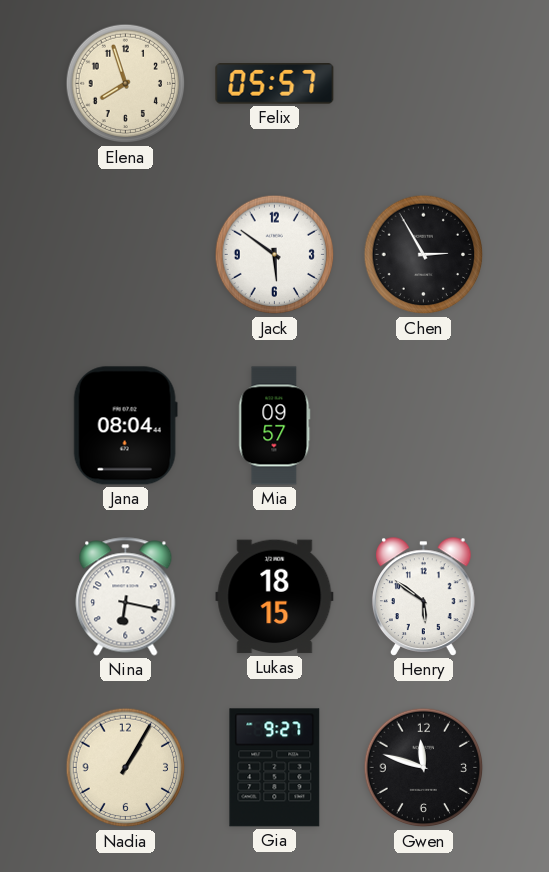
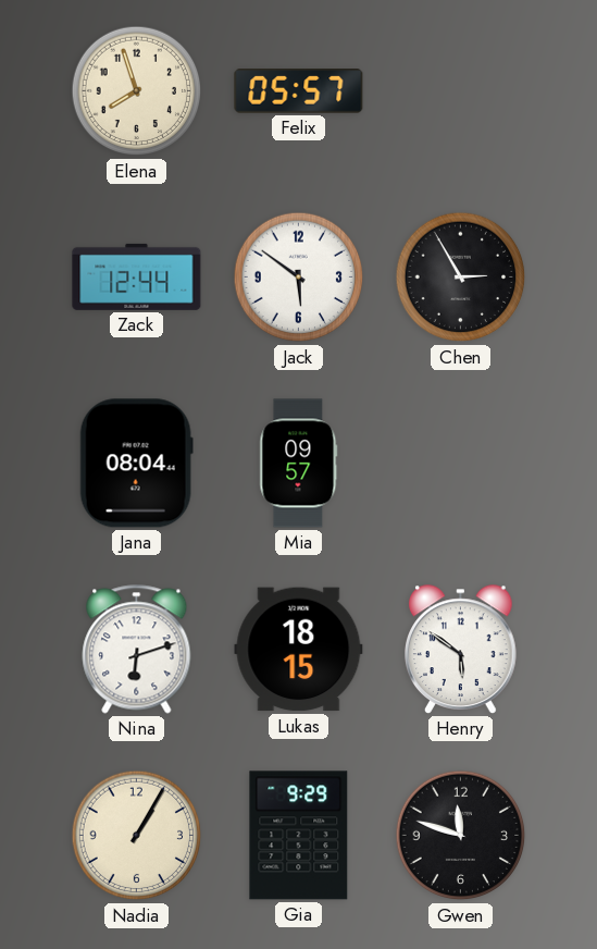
Zack: none -> 12:44 (137, 276)
Nina: 6:17 -> 6:12 (137, 650)
Gia: 9:27 -> 9:29 (299, 836)
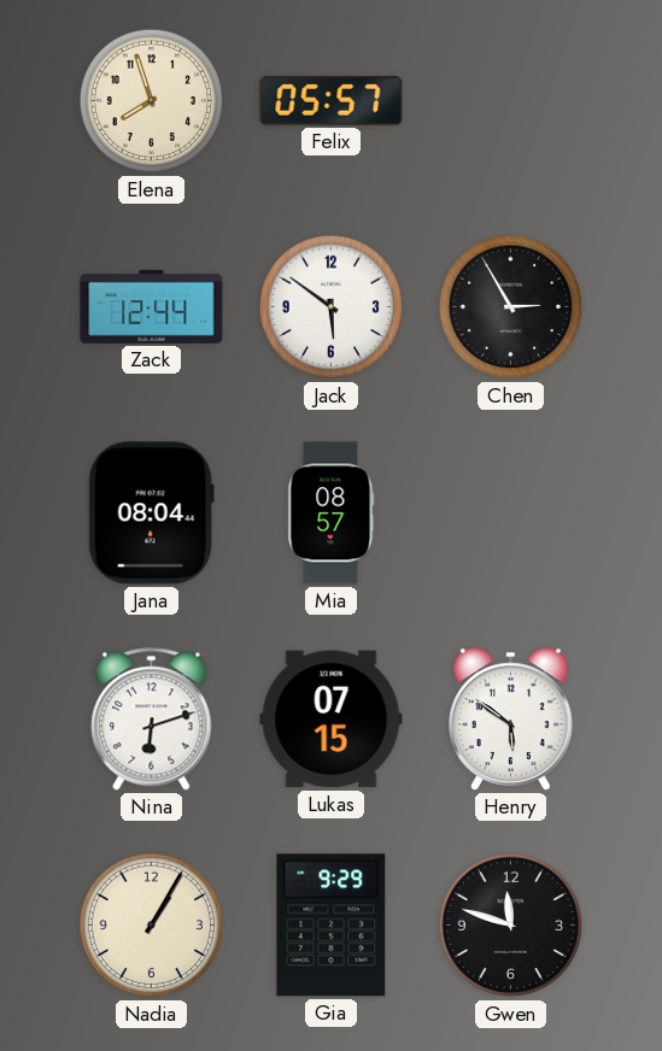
Mia: 09:57 -> 08:57 (332, 513)
Lukas: 18:15 -> 07:15 (332, 720)
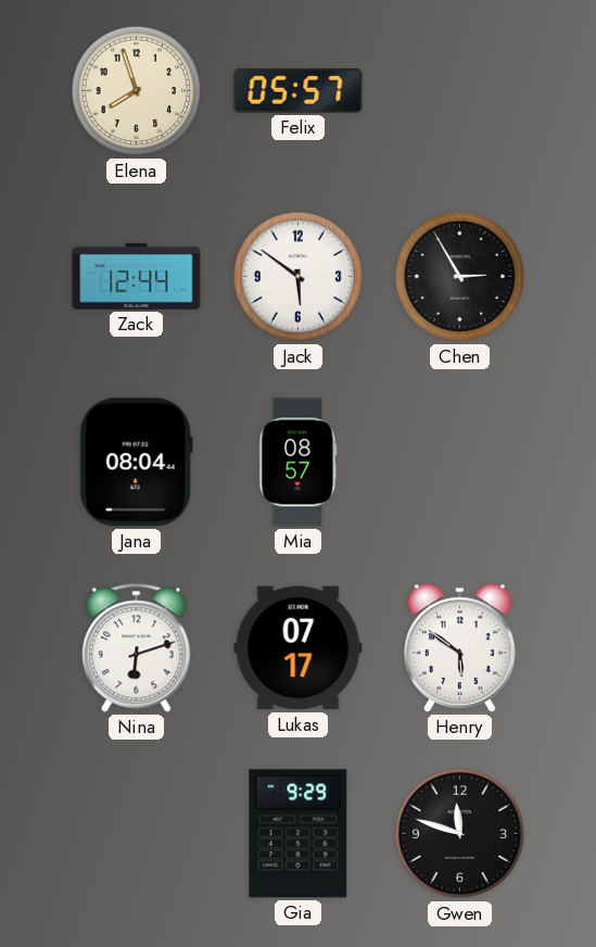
Lukas: 07:15 -> 07:17 (299, 648)
Nadia: 1:05 -> none (152, 926)
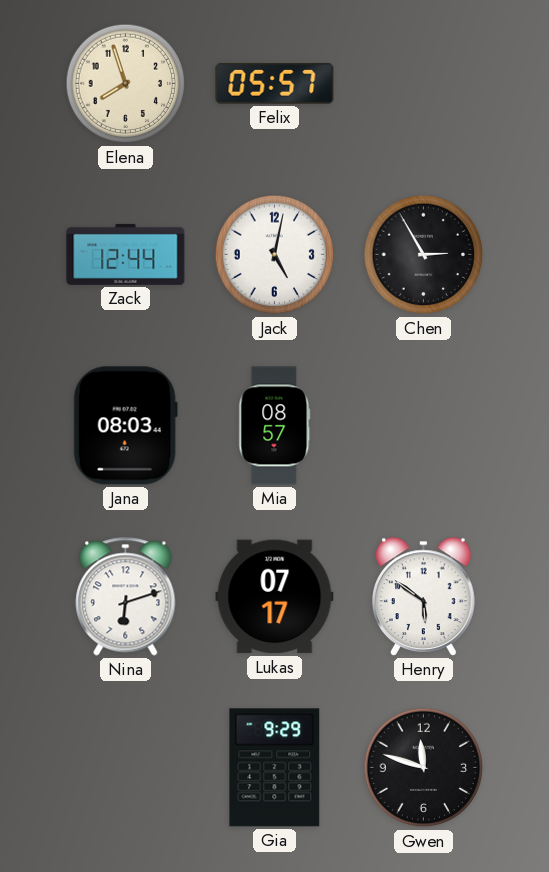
Jack: 5:51 -> 5:02 (275, 255)
Jana: 08:04 -> 08:03 (125, 426)
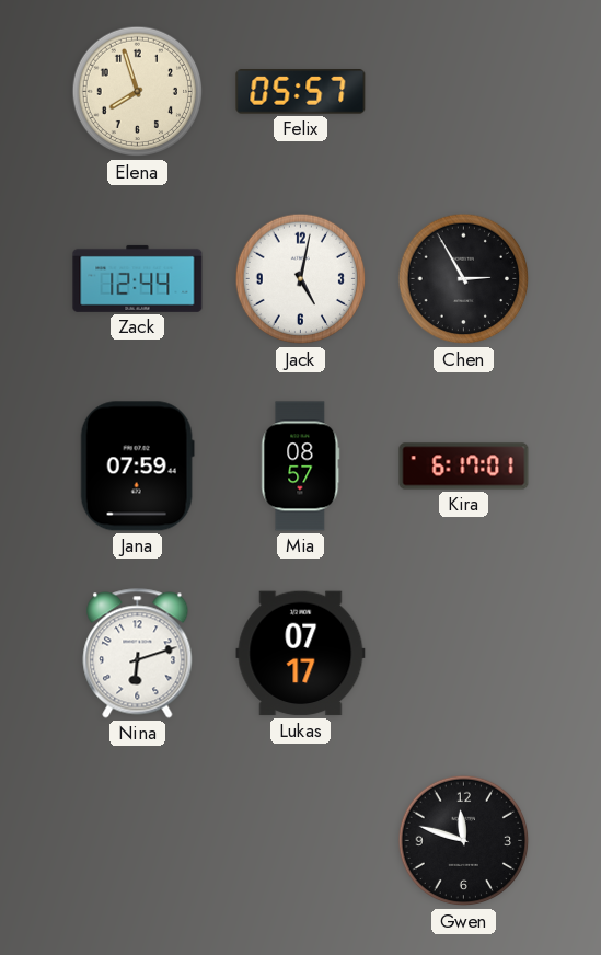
Jana: 08:03 -> 07:59 (137, 467)
Kira: none -> 6:17 (464, 467)
Henry: 5:51 -> none (424, 597)
Gia: 9:29 -> none (275, 768)
